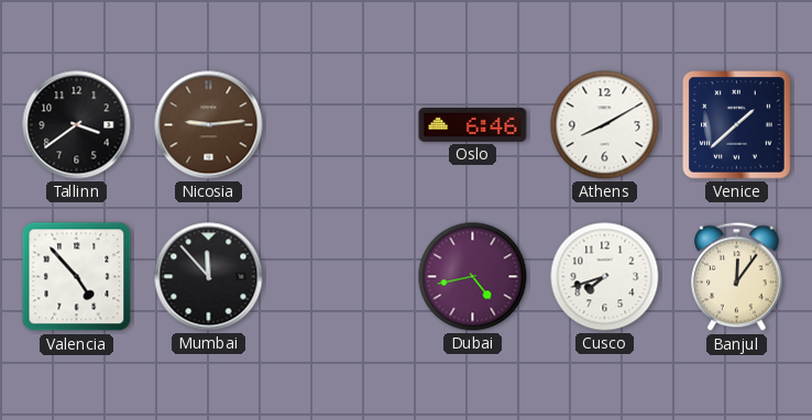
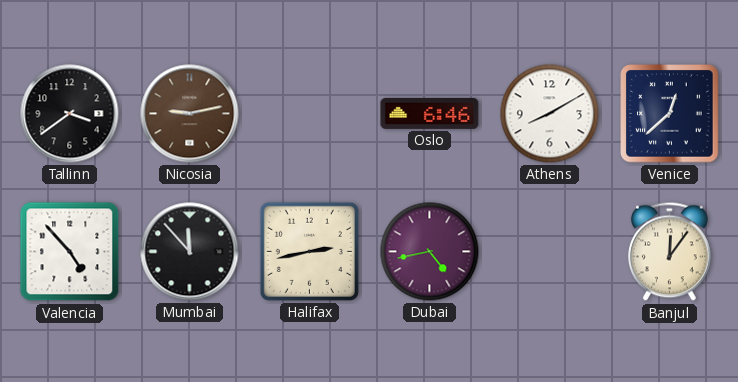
Nicosia: 9:14 -> 9:13 (190, 114)
Venice: 1:38 -> 12:38 (670, 114)
Halifax: none -> 2:43 (309, 251)
Cusco: 7:42 -> none (605, 277)
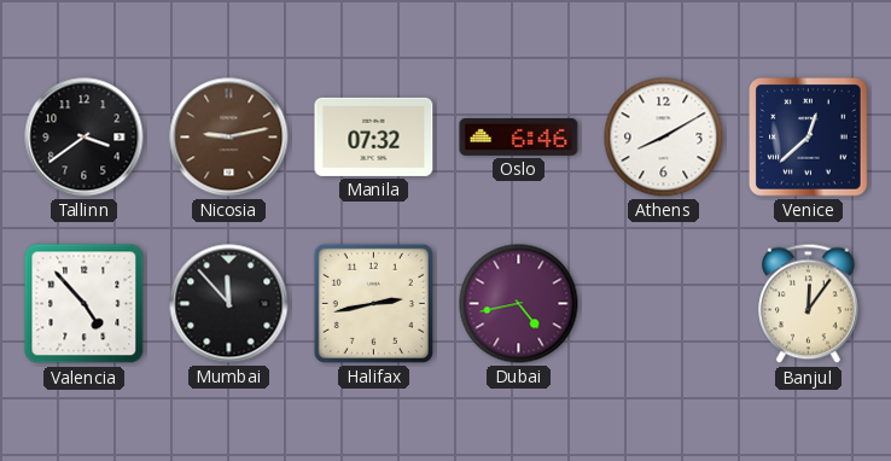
Manila: none -> 07:32 (374, 136)
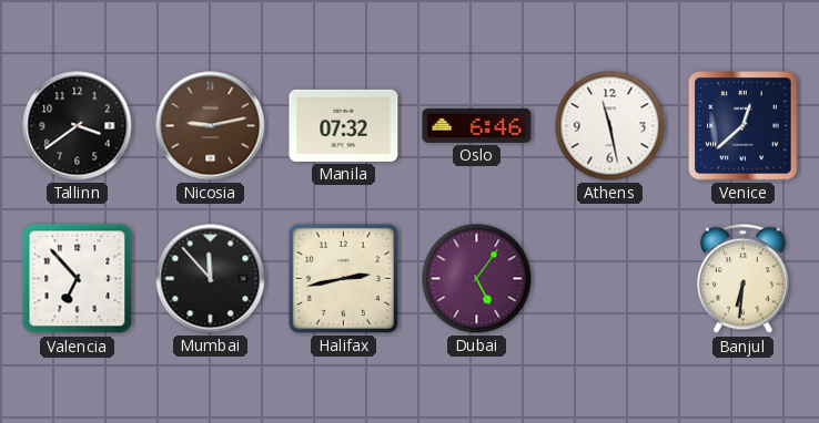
Athens: 8:10 -> 11:28 (610, 126)
Valencia: 4:53 -> 6:53 (78, 279)
Dubai: 4:43 -> 5:06 (477, 279)
Banjul: 12:06 -> 6:31 (744, 279)
